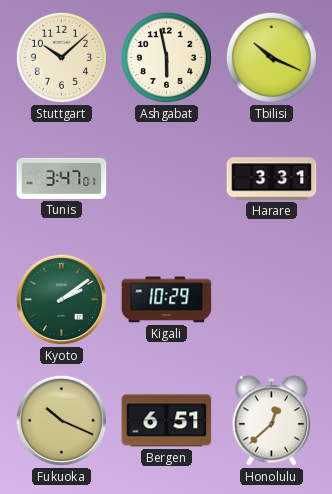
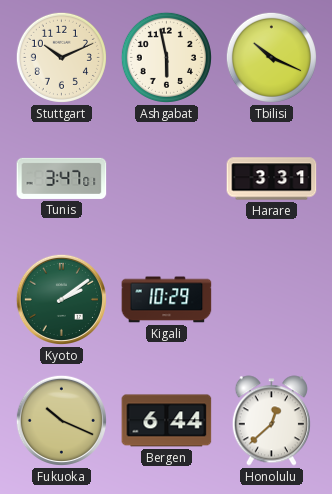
Stuttgart: 10:08 -> 10:11 (61, 57)
Bergen: 6:51 -> 6:44 (167, 421)
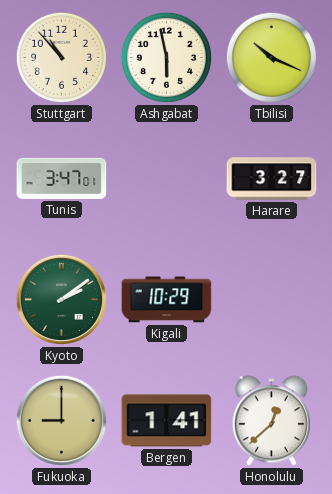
Stuttgart: 10:11 -> 10:53 (61, 57)
Harare: 3:31 -> 3:27 (272, 179)
Fukuoka: 10:19 -> 9:00 (61, 420)
Bergen: 6:44 -> 1:41 (167, 421)
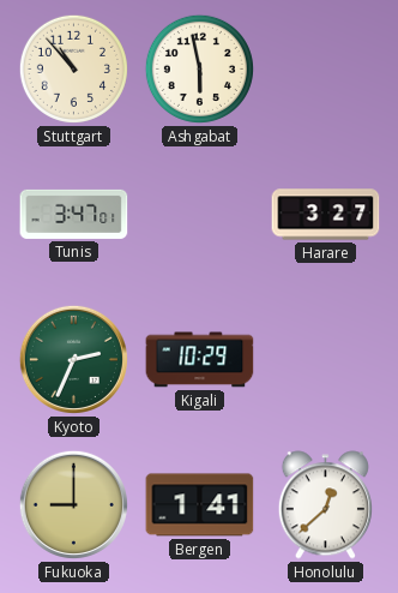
Tbilisi: 10:19 -> none (271, 57)
Kyoto: 2:09 -> 2:34 (73, 359)
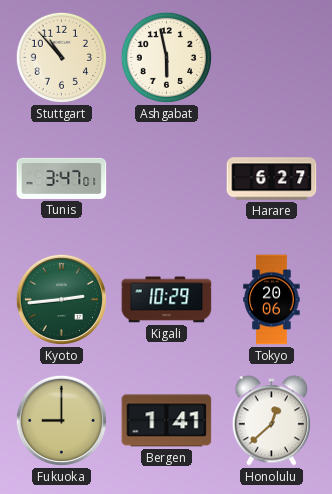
Harare: 3:27 -> 6:27 (272, 179)
Kyoto: 2:34 -> 2:44 (61, 299)
Tokyo: none -> 20:06 (272, 300)
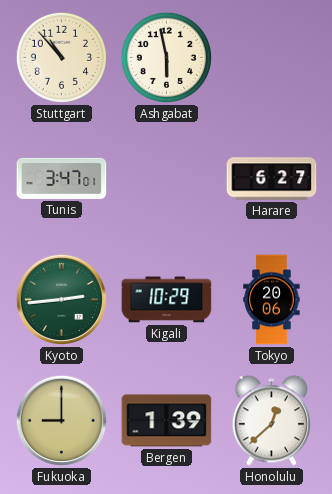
Bergen: 1:41 -> 1:39 (167, 421)
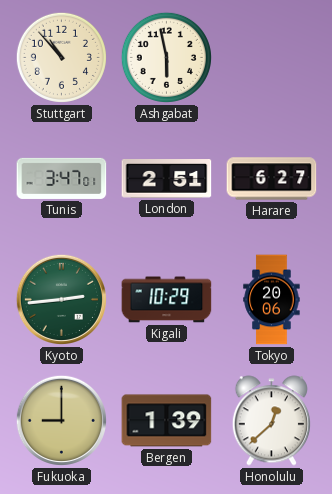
London: none -> 2:51 (167, 179)
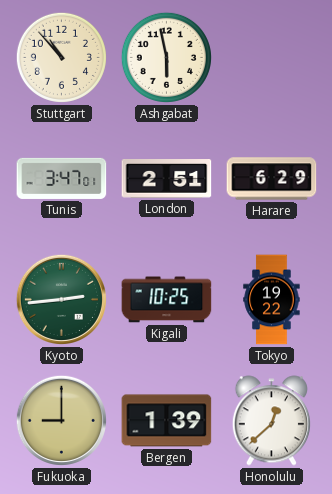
Harare: 6:27 -> 6:29 (272, 179)
Kigali: 10:29 -> 10:25 (167, 300)
Tokyo: 20:06 -> 19:22 (272, 300)
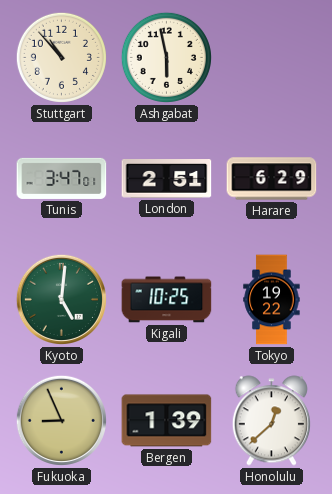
Kyoto: 2:44 -> 5:01 (61, 299)
Fukuoka: 9:00 -> 8:56 (61, 420)
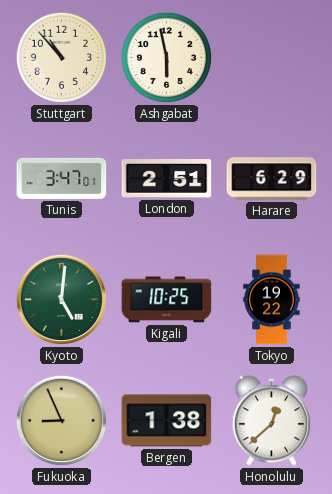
Bergen: 1:39 -> 1:38 (167, 421)
